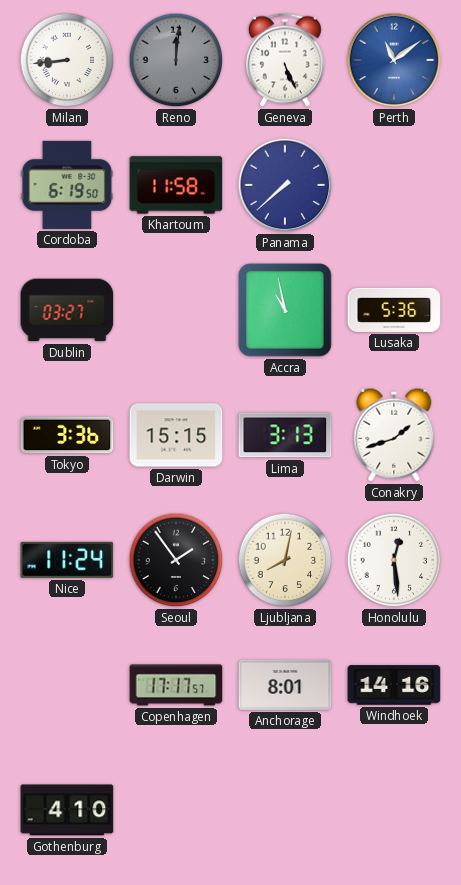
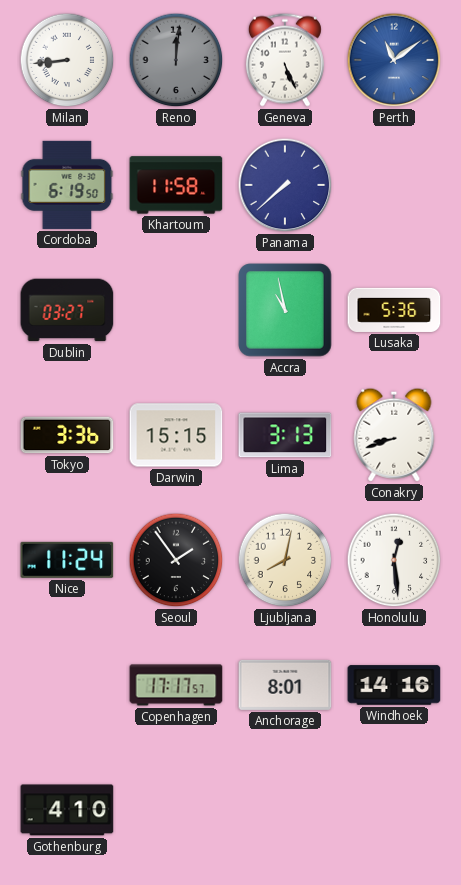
Conakry: 1:42 -> 8:42 (394, 435)
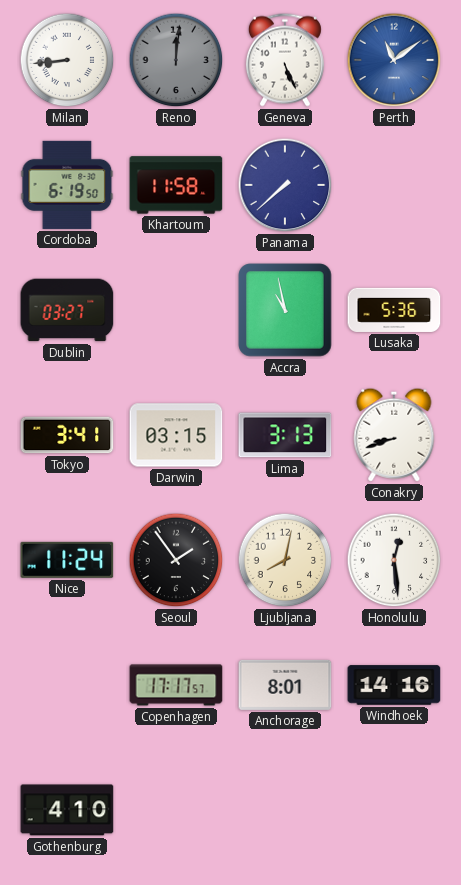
Tokyo: 3:36 -> 3:41 (67, 435)
Darwin: 15:15 -> 03:15 (176, 435)
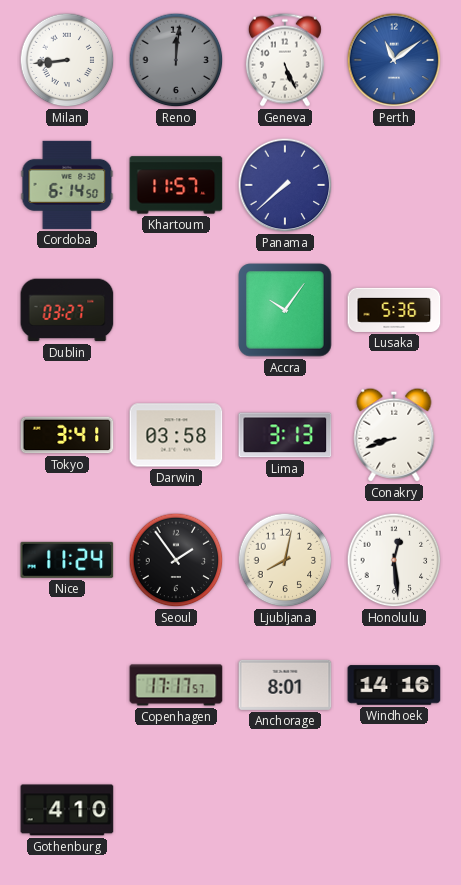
Cordoba: 6:19 -> 6:14 (67, 185)
Khartoum: 11:58 -> 11:57 (176, 185)
Accra: 10:58 -> 10:06 (285, 310)
Darwin: 03:15 -> 03:58 (176, 435)
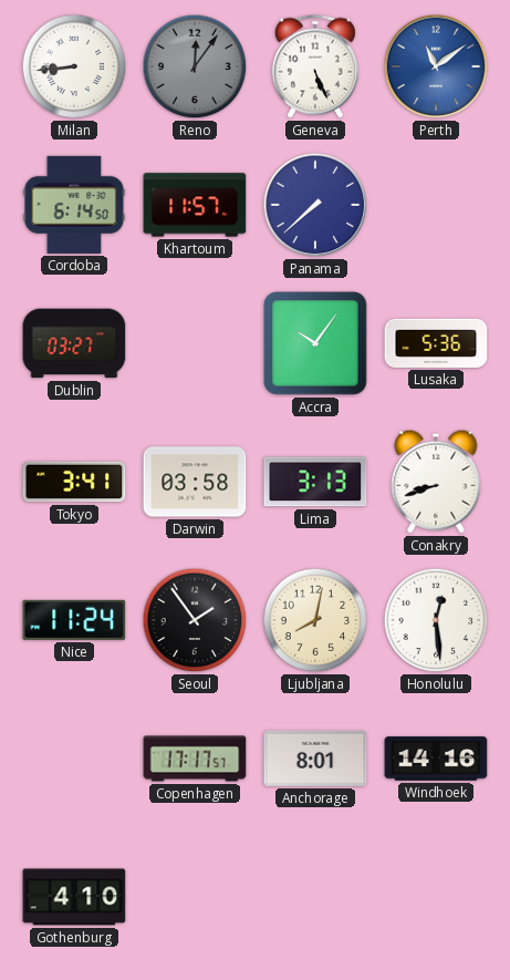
Reno: 12:01 -> 12:06 (195, 66)
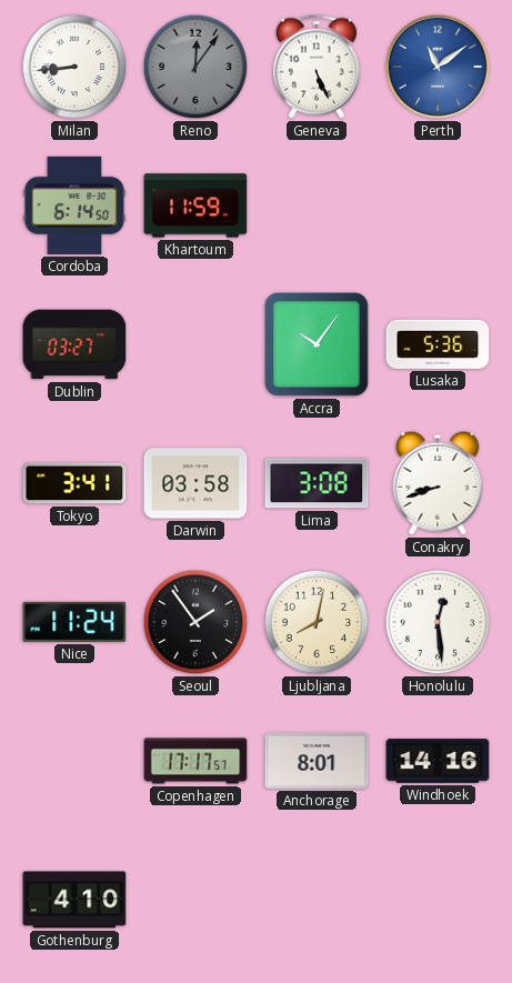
Khartoum: 11:57 -> 11:59 (195, 205)
Panama: 7:38 -> none (315, 205)
Lima: 3:13 -> 3:08 (317, 483)
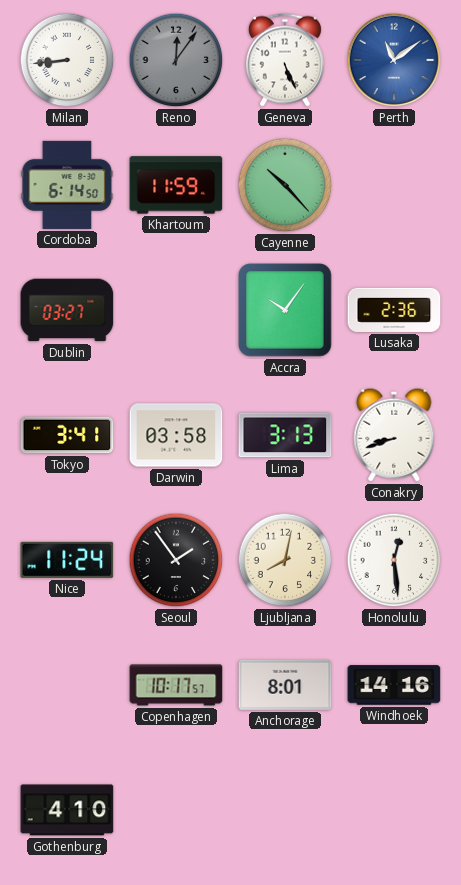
Cayenne: none -> 10:23 (285, 185)
Lusaka: 5:36 -> 2:36 (394, 310)
Lima: 3:08 -> 3:13 (285, 435)
Copenhagen: 17:17 -> 10:17 (176, 685)
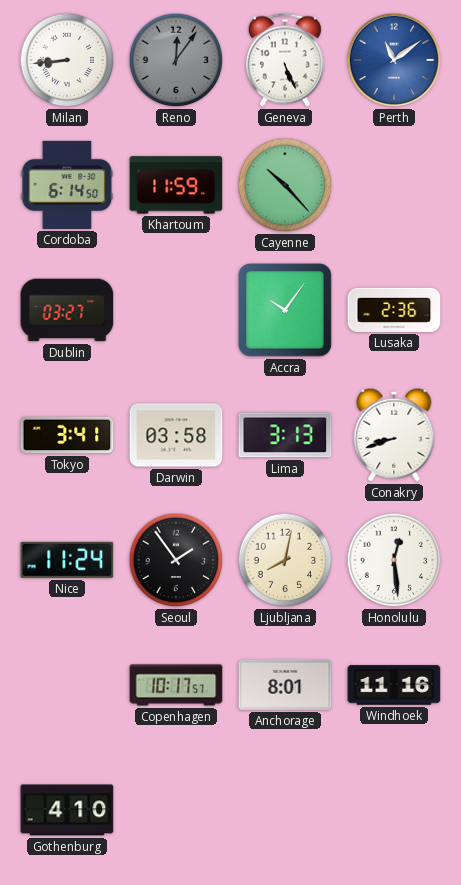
Windhoek: 14:16 -> 11:16 (394, 685)
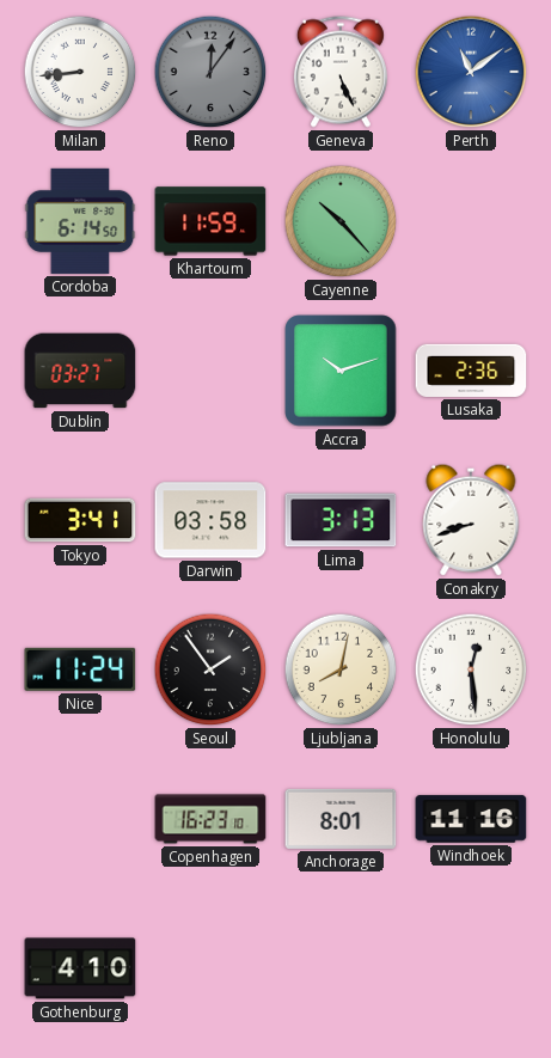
Accra: 10:06 -> 10:12 (341, 371)
Copenhagen: 10:17 -> 16:23 (210, 819)
